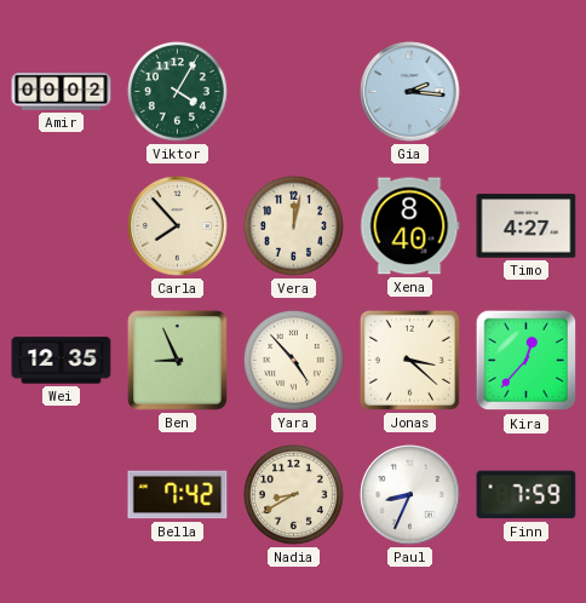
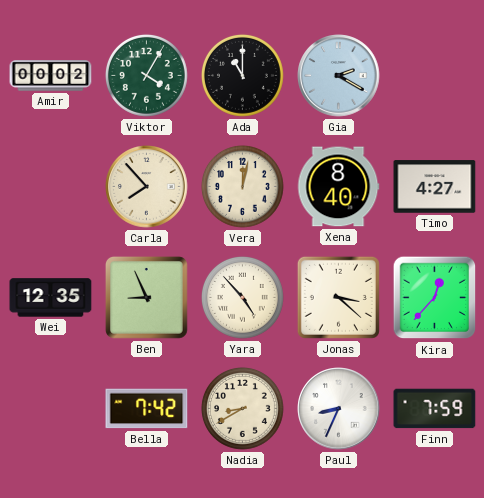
Ada: none -> 11:00 (242, 75)
Gia: 2:16 -> 2:20 (339, 76)
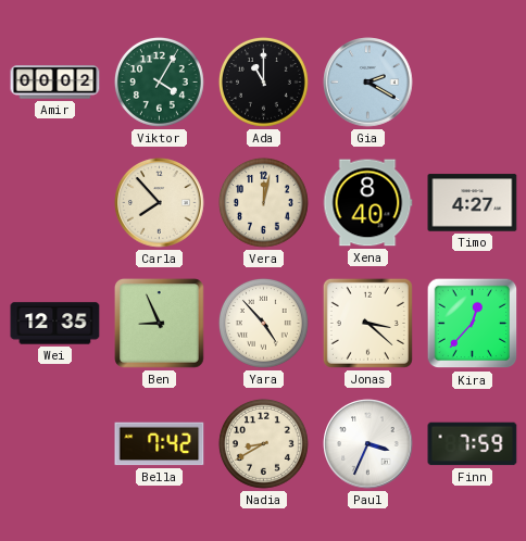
Paul: 8:34 -> 3:34 (368, 444)
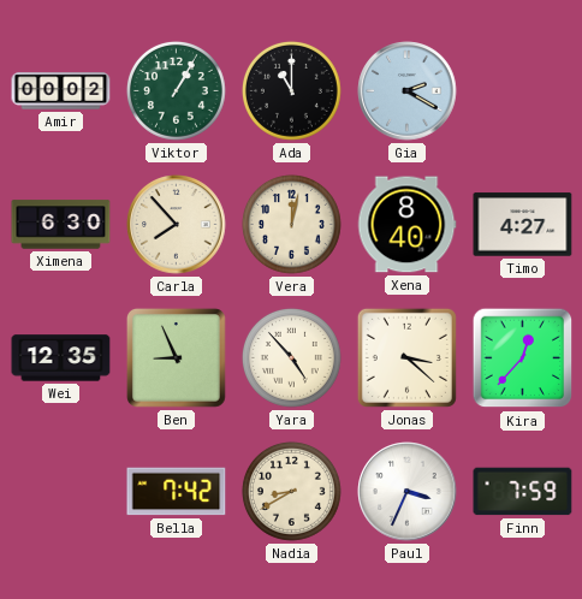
Viktor: 4:05 -> 1:05 (176, 90)
Ximena: none -> 6:30 (61, 225)
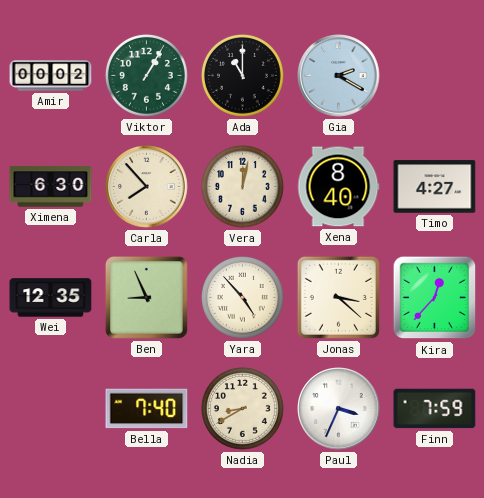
Bella: 7:42 -> 7:40 (147, 409)
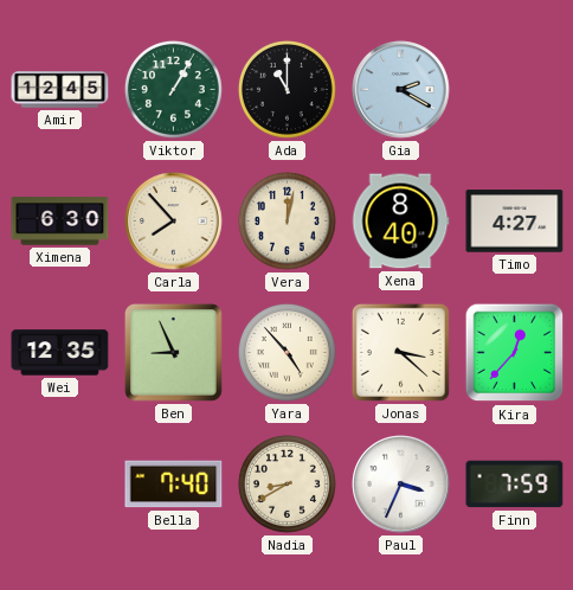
Amir: 00:02 -> 12:45 (60, 90)
